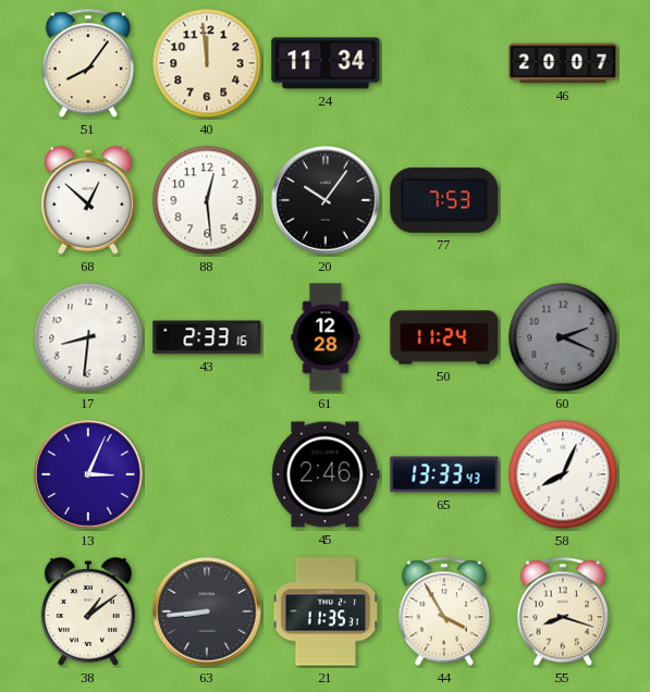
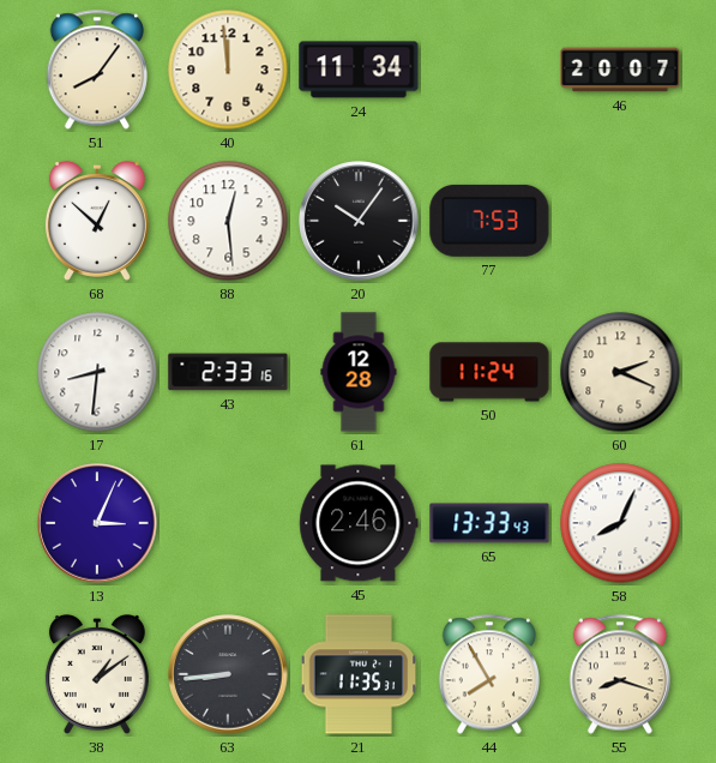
60 dial: grey -> cream (620, 372)
44: 3:55 -> 7:55 (488, 674)
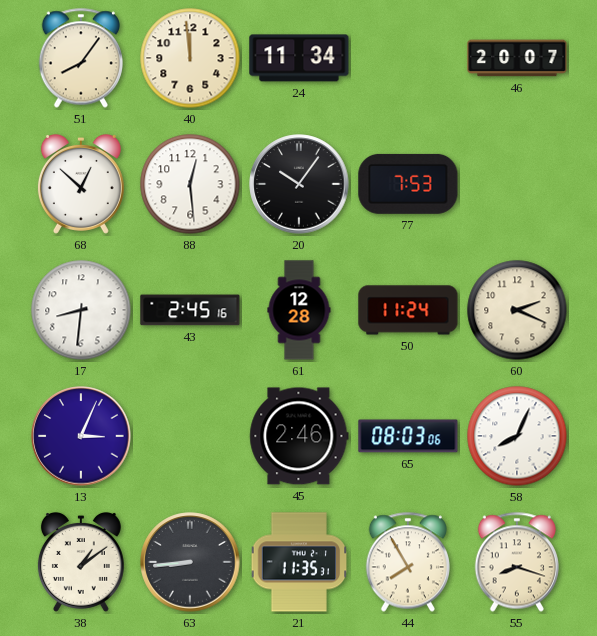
43: 2:33 -> 2:45 (190, 310)
65: 13:33 -> 08:03 (408, 436)
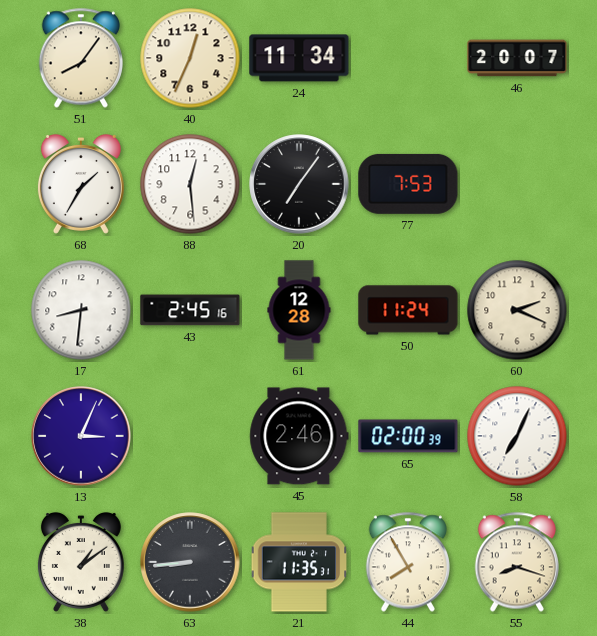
40: 11:59 -> 12:34 (190, 58)
68: 12:52 -> 1:35 (81, 184)
20: 10:06 -> 7:06 (299, 184)
65: 08:03 -> 02:00 (408, 436)
58: 8:04 -> 7:04 (517, 436)
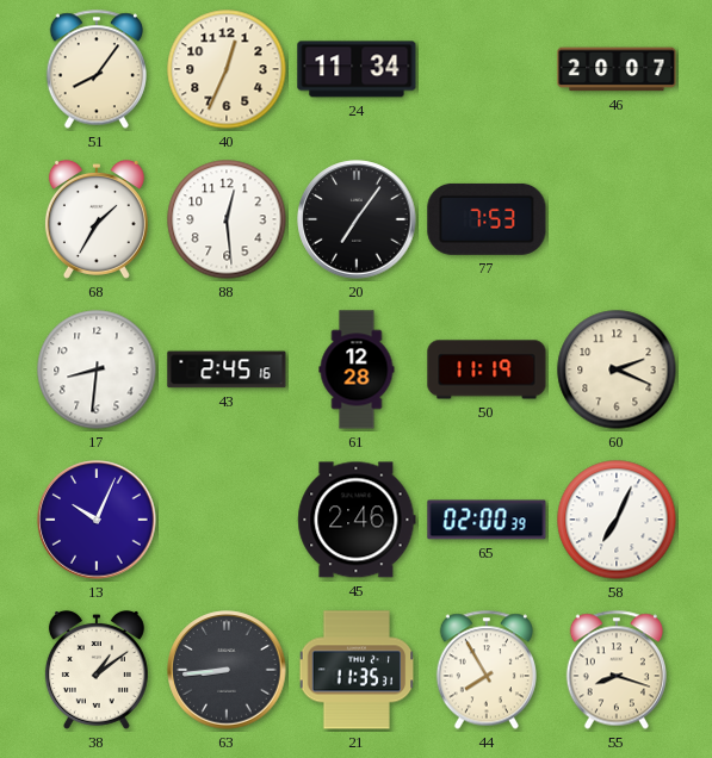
50: 11:24 -> 11:19 (487, 369)
13: 3:04 -> 10:04 (97, 520)
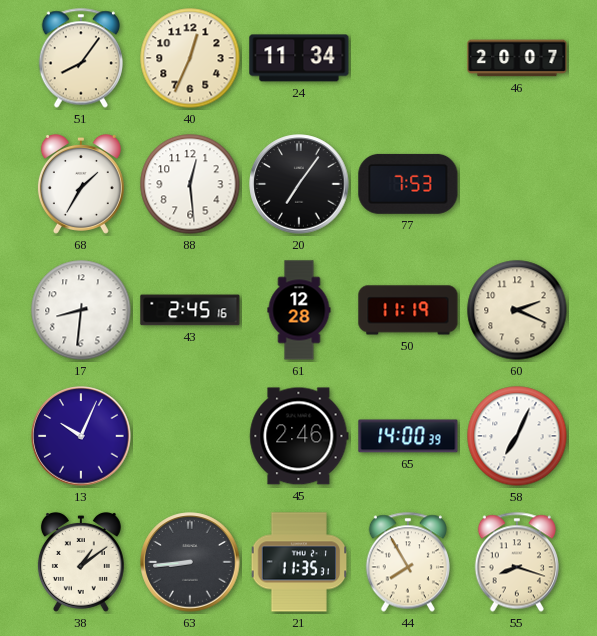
65: 02:00 -> 14:00 (408, 436)
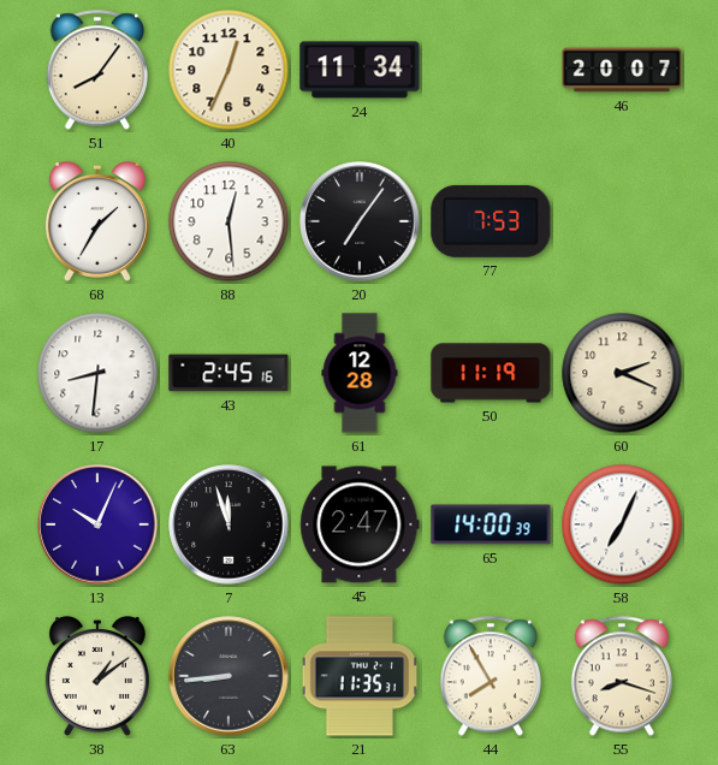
7: none -> 11:57 (229, 524)
45: 2:46 -> 2:47 (360, 524)
